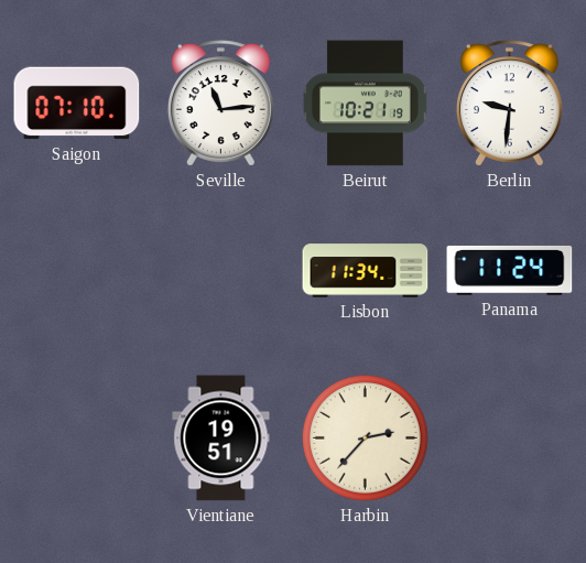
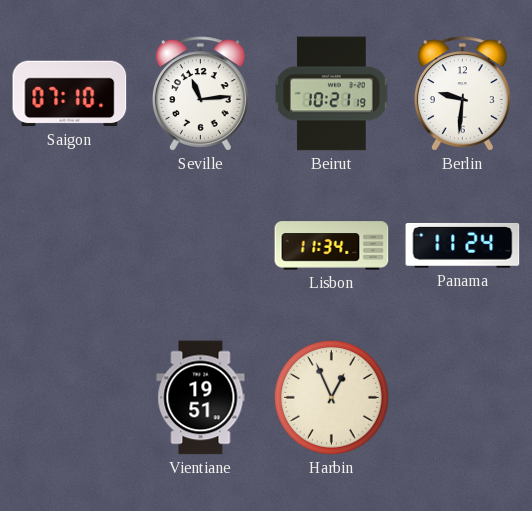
Harbin: 2:37 -> 12:56 (332, 398)
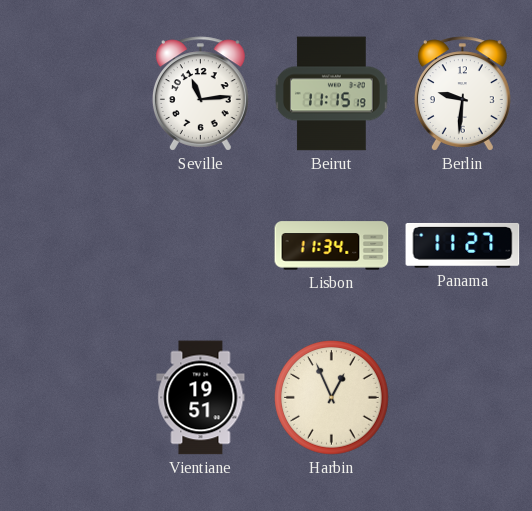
Saigon: 07:10 -> none (70, 94)
Beirut: 10:21 -> 11:15 (331, 94)
Panama: 11:24 -> 11:27 (463, 246)
